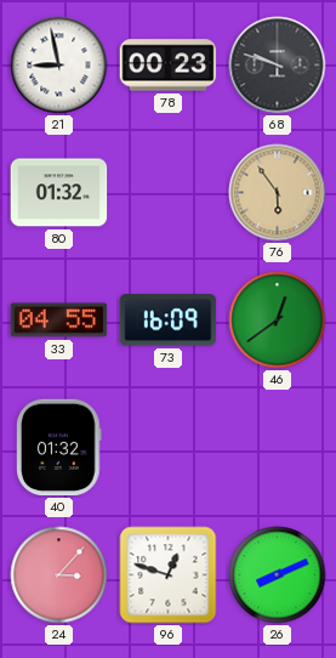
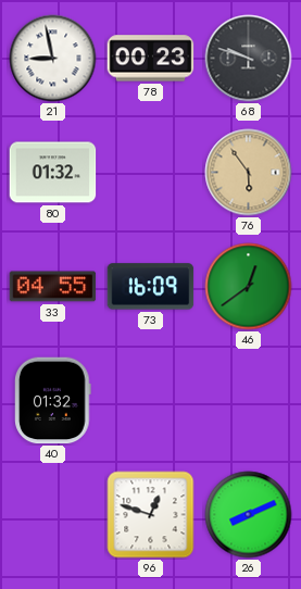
24: 3:07 -> none (59, 575)
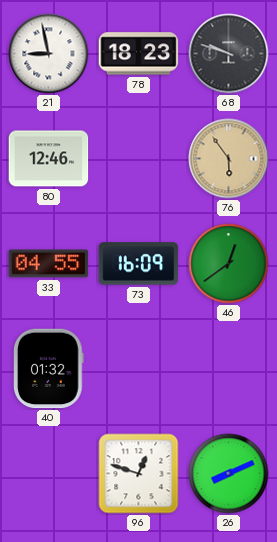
78: 00:23 -> 18:23 (139, 54)
80: 01:32 -> 12:46 (49, 159)
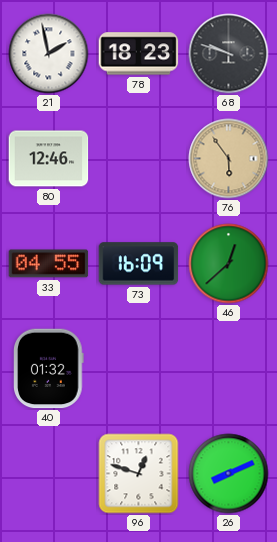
21: 8:58 -> 1:58 (49, 54)
46: 12:39 -> 12:38 (229, 264)
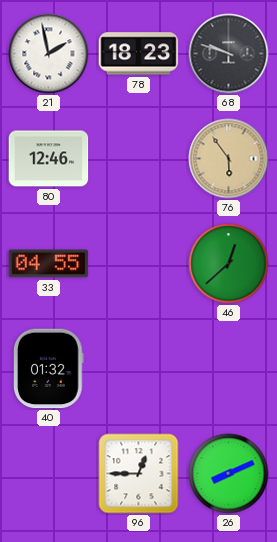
73: 16:09 -> none (139, 264)
96: 12:48 -> 12:45 (139, 474)
